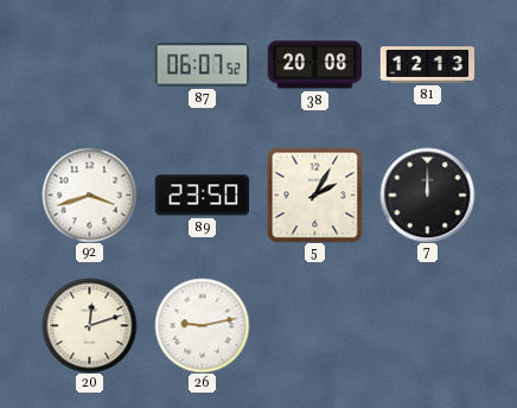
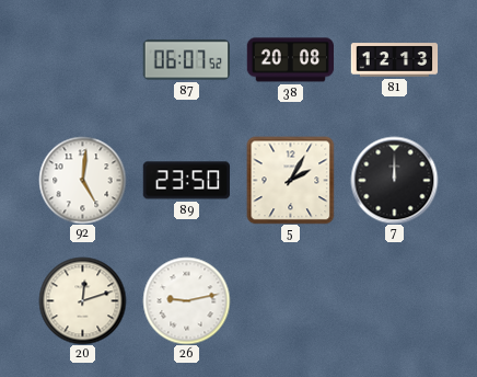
92: 3:42 -> 5:01 (82, 180)
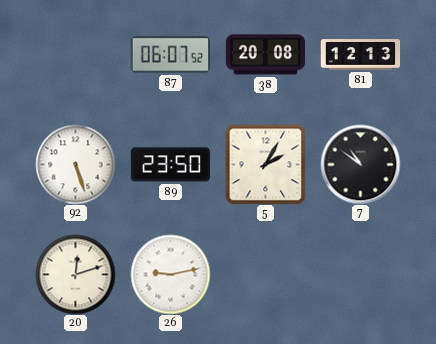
92: 5:01 -> 5:27 (75, 164)
7: 12:00 -> 10:51 (360, 164)
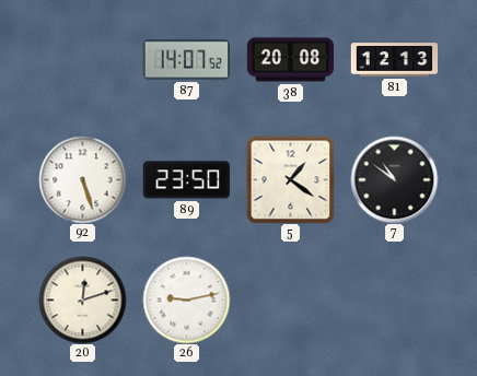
87: 06:07 -> 14:07 (186, 60)
5: 2:05 -> 1:21 (290, 179)
